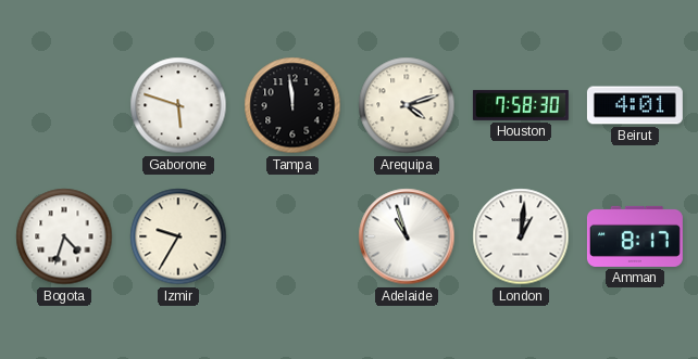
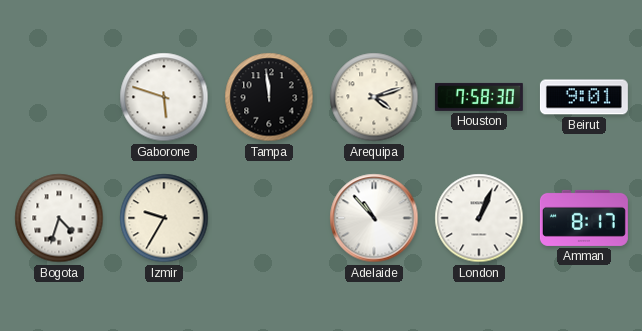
Beirut: 4:01 -> 9:01 (584, 97)
Adelaide: 10:57 -> 10:53 (374, 218)
London: 1:01 -> 1:04 (479, 218)
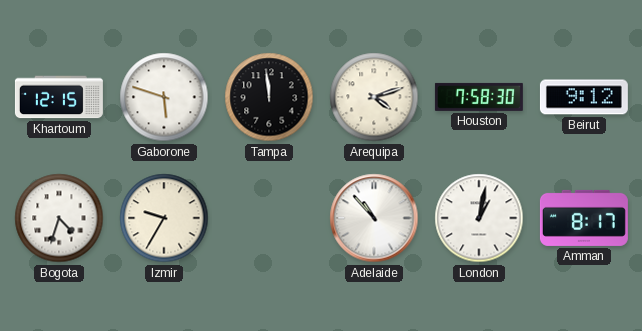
Khartoum: none -> 12:15 (59, 97)
Beirut: 9:01 -> 9:12 (584, 97)
London: 1:04 -> 1:02 (479, 218)
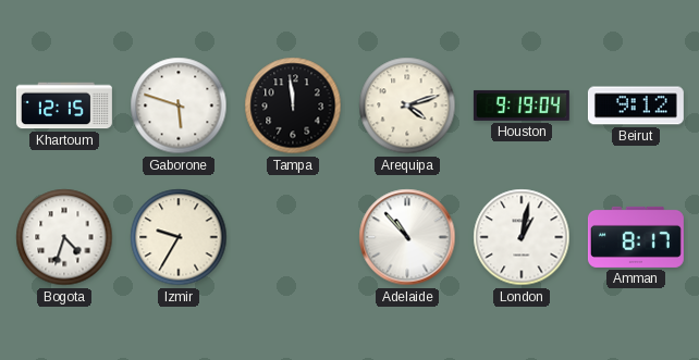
Houston: 7:58 -> 9:19 (522, 105)
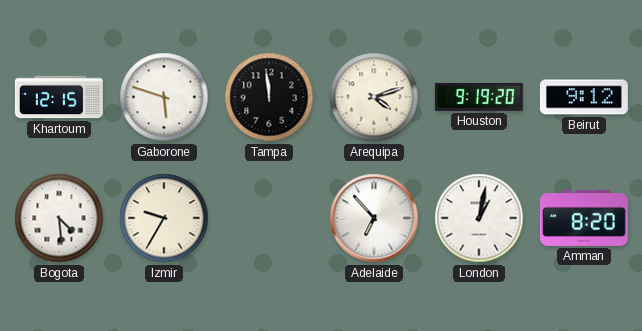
Houston: 9:19:04 -> 9:19:20 (479, 97)
Bogota: 4:33 -> 4:29 (59, 218)
Adelaide: 10:53 -> 6:53 (374, 218)
Amman: 8:17 -> 8:20 (584, 218)
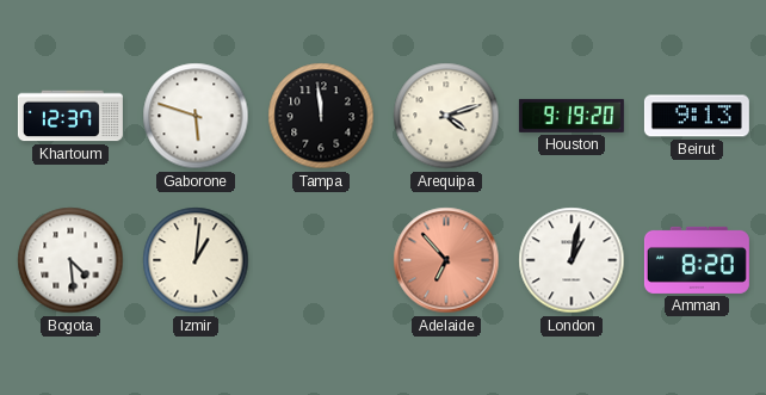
Khartoum: 12:15 -> 12:37 (70, 116)
Beirut: 9:12 -> 9:13 (697, 116)
Izmir: 9:35 -> 1:01 (196, 260)
Adelaide dial: white -> salmon (446, 260)
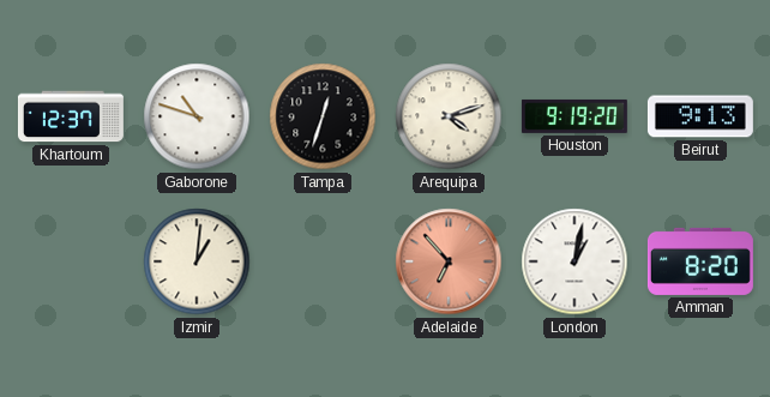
Gaborone: 5:48 -> 10:48 (197, 116)
Tampa: 11:59 -> 12:33 (323, 116)
Bogota: 4:29 -> none (70, 260)
